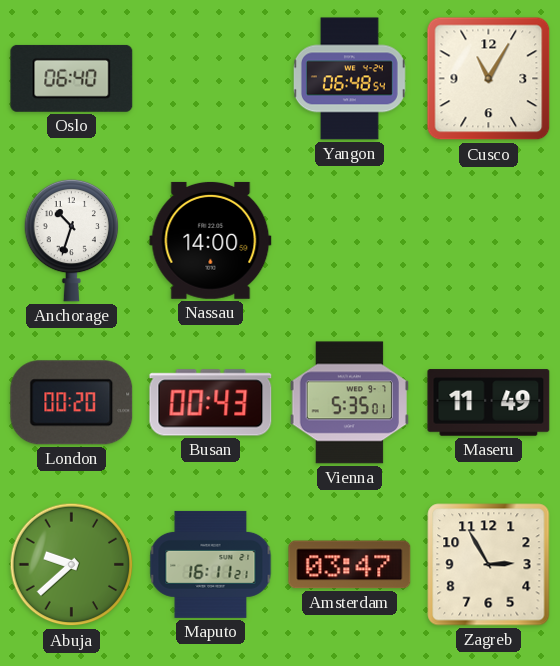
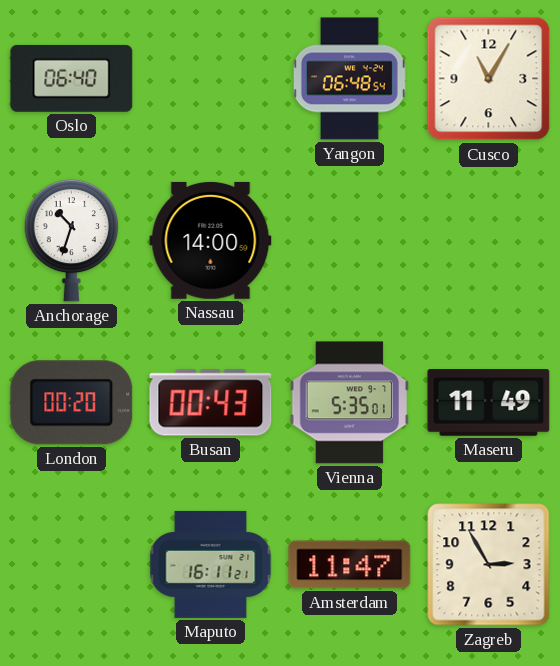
Abuja: 9:38 -> none (72, 565)
Amsterdam: 03:47 -> 11:47 (350, 565)
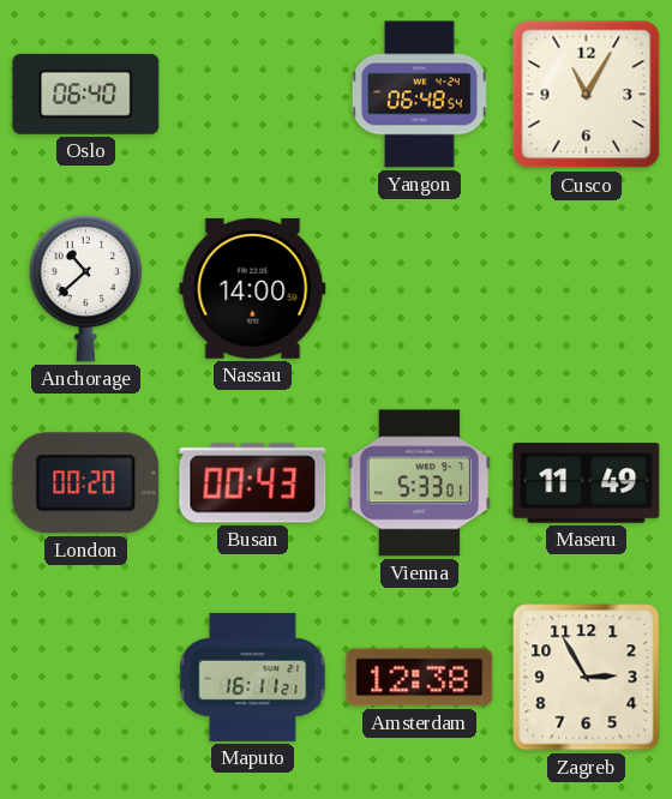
Anchorage: 10:33 -> 10:38 (86, 288)
Vienna: 5:35 -> 5:33 (419, 483)
Amsterdam: 11:47 -> 12:38 (420, 678)
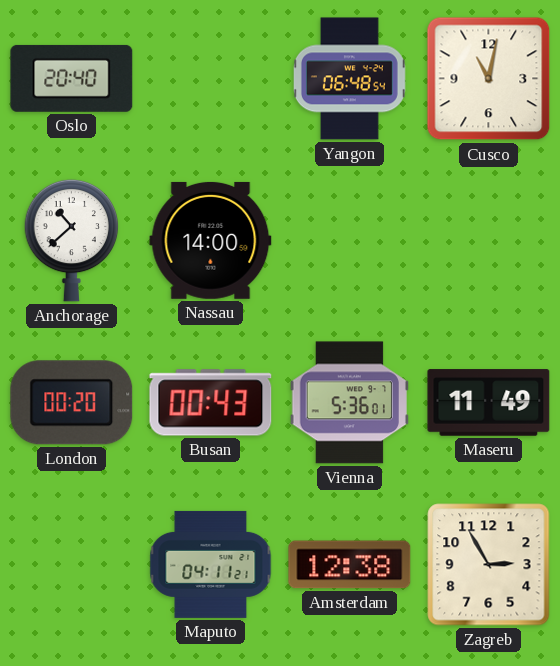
Oslo: 06:40 -> 20:40 (72, 78)
Cusco: 11:05 -> 11:02 (489, 79)
Vienna: 5:33 -> 5:36 (349, 403)
Maputo: 16:11 -> 04:11 (211, 564)
